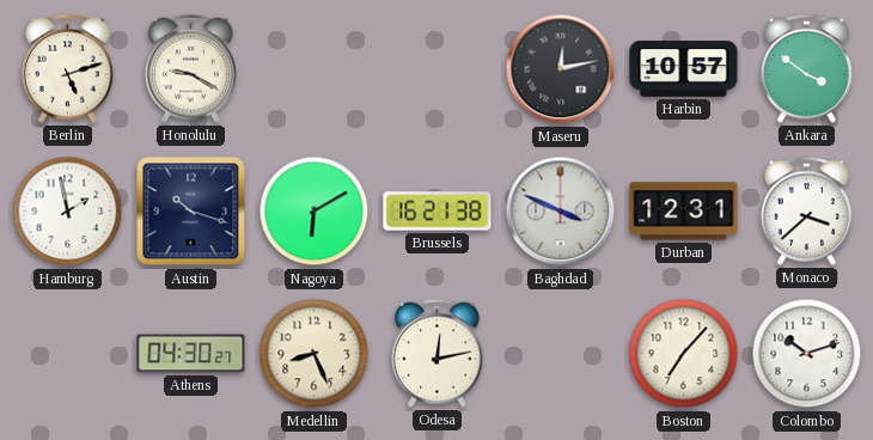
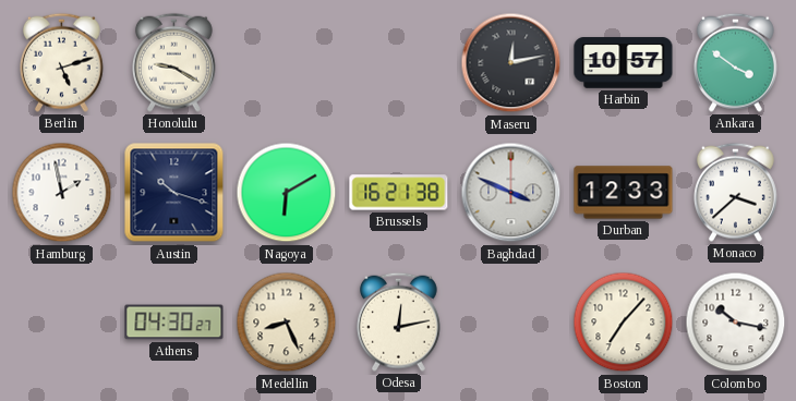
Durban: 12:31 -> 12:33 (624, 193)
Colombo: 10:12 -> 10:17 (736, 323)
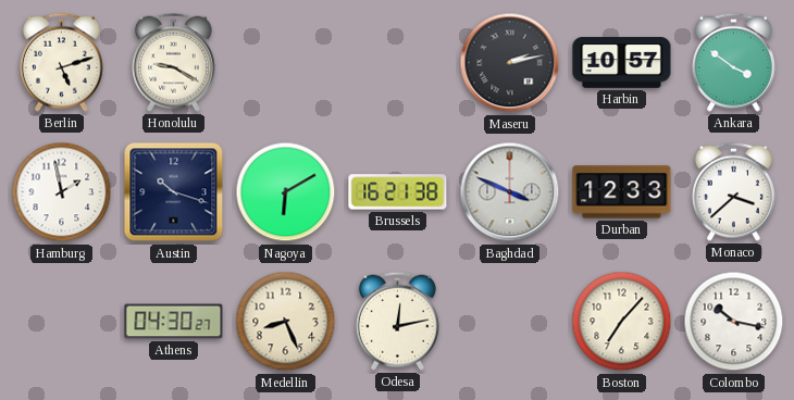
Maseru: 12:13 -> 2:13 (510, 63)
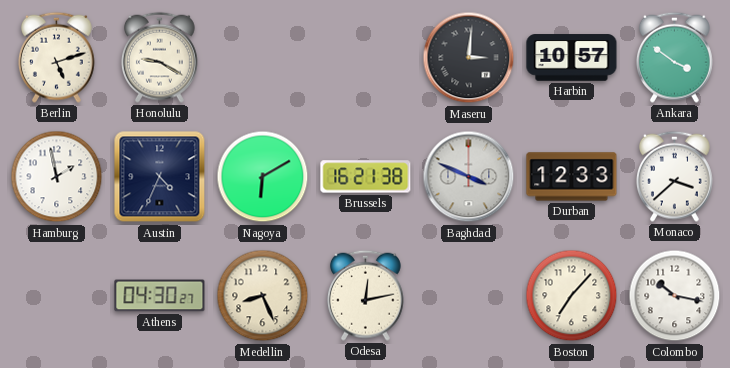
Maseru: 2:13 -> 3:01 (469, 58)
Austin: 10:18 -> 4:34 (160, 177)
